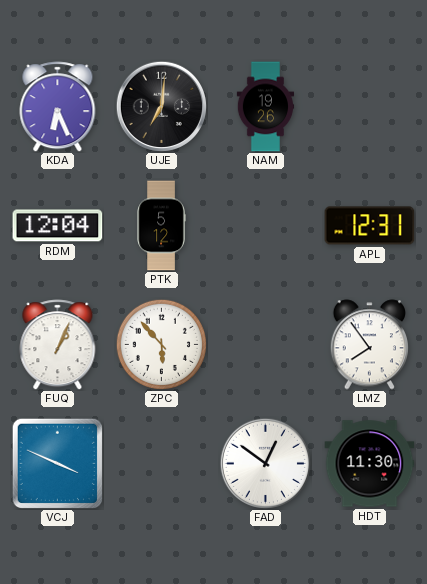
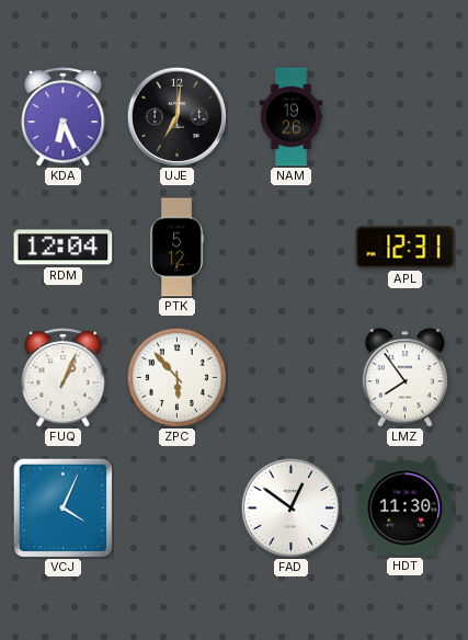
VCJ: 3:49 -> 4:04 (62, 507)
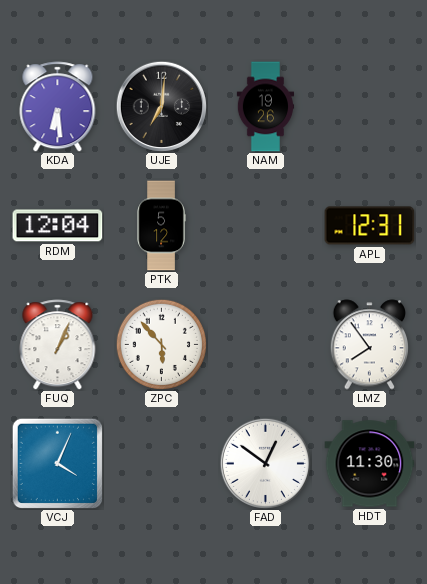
KDA: 6:26 -> 6:29 (58, 107)
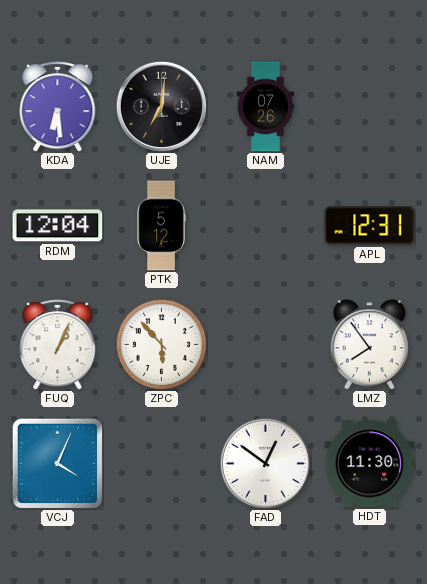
NAM: 19:26 -> 07:26 (266, 107)
